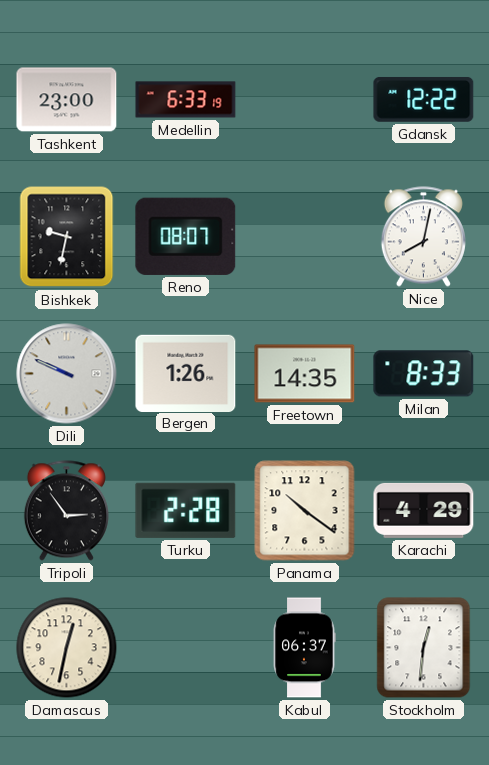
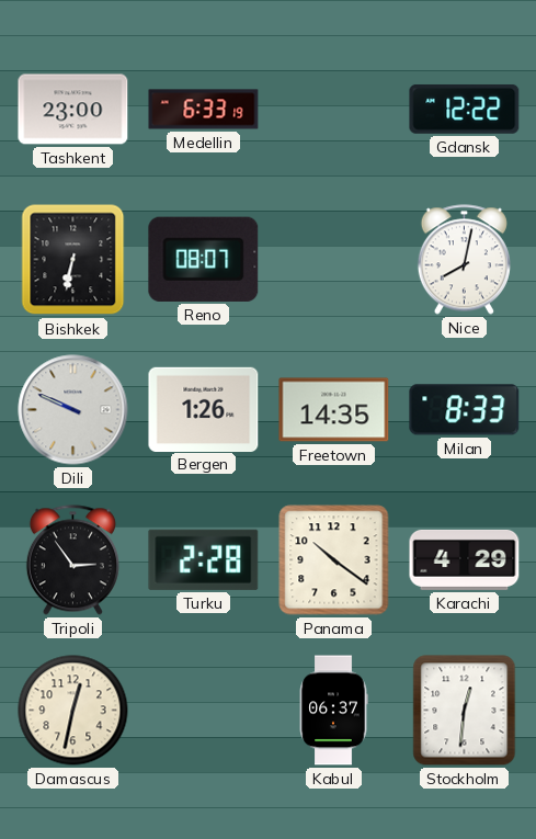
Bishkek: 9:32 -> 6:32 (73, 260)
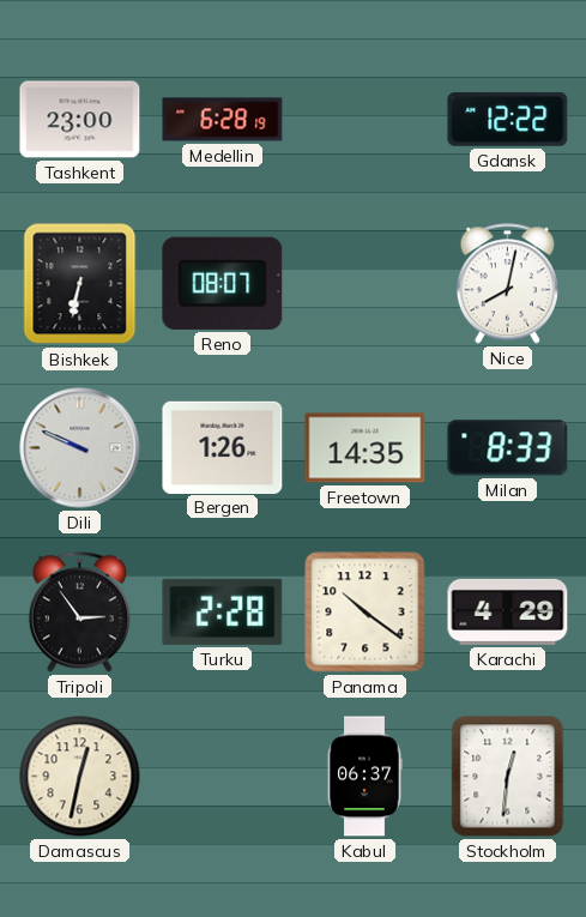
Medellin: 6:33 -> 6:28 (223, 120)
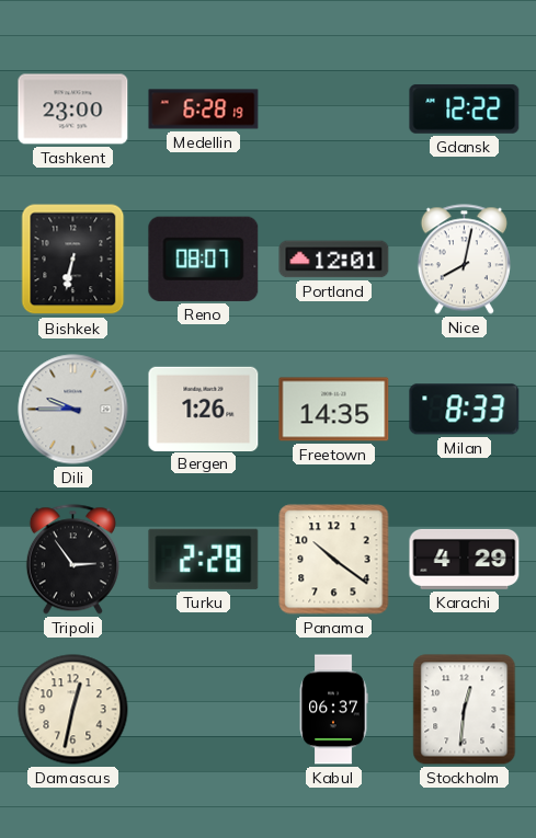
Portland: none -> 12:01 (334, 260)
Dili: 9:49 -> 9:45 (73, 410)
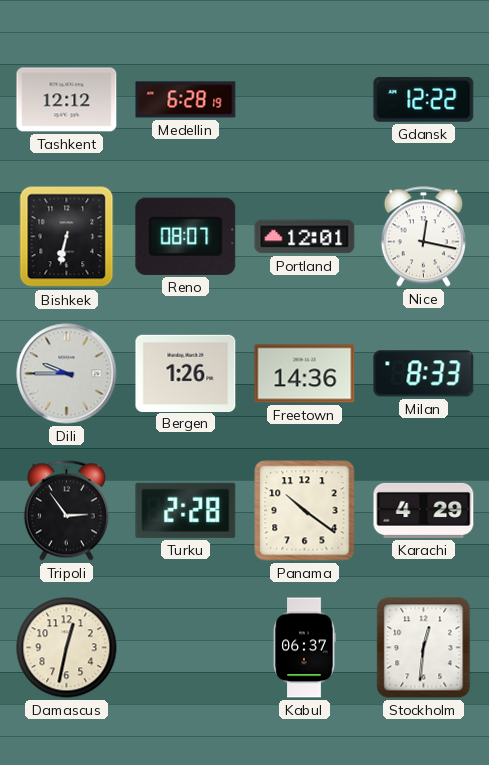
Tashkent: 23:00 -> 12:12 (67, 100)
Nice: 8:02 -> 12:17 (423, 237)
Freetown: 14:35 -> 14:36 (305, 374)
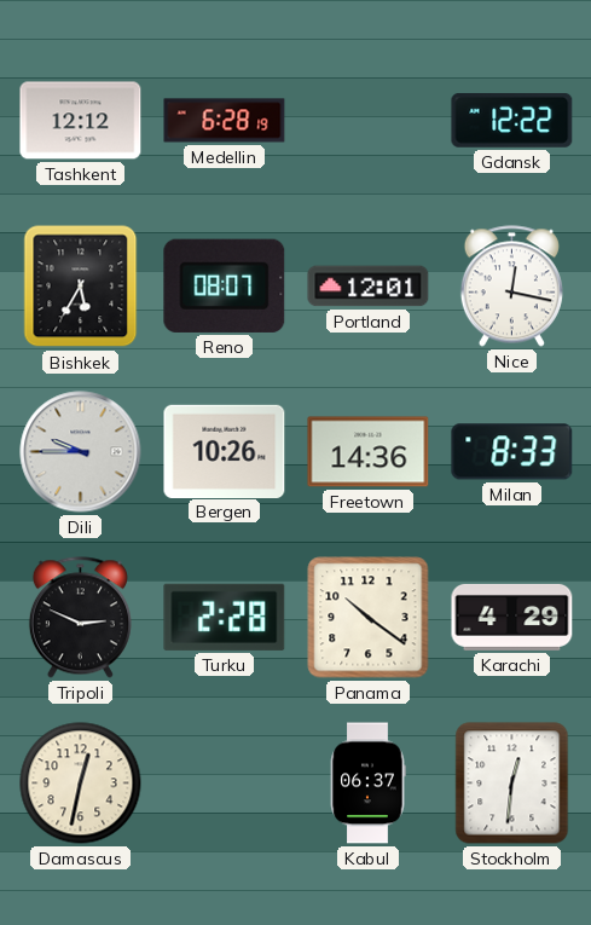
Bishkek: 6:32 -> 5:35 (81, 287)
Bergen: 1:26 -> 10:26 (225, 451)
Tripoli: 2:54 -> 2:49 (80, 618)
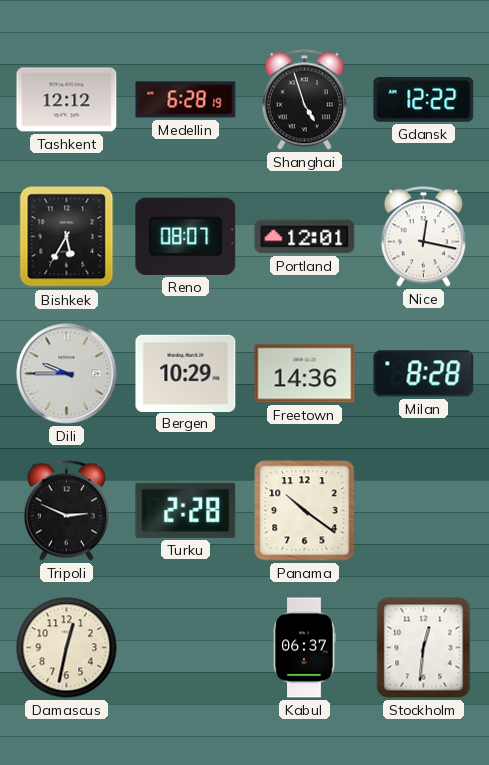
Shanghai: none -> 4:57 (304, 100)
Bergen: 10:26 -> 10:29 (186, 373)
Milan: 8:33 -> 8:28 (424, 374)
Karachi: 4:29 -> none (512, 617)
